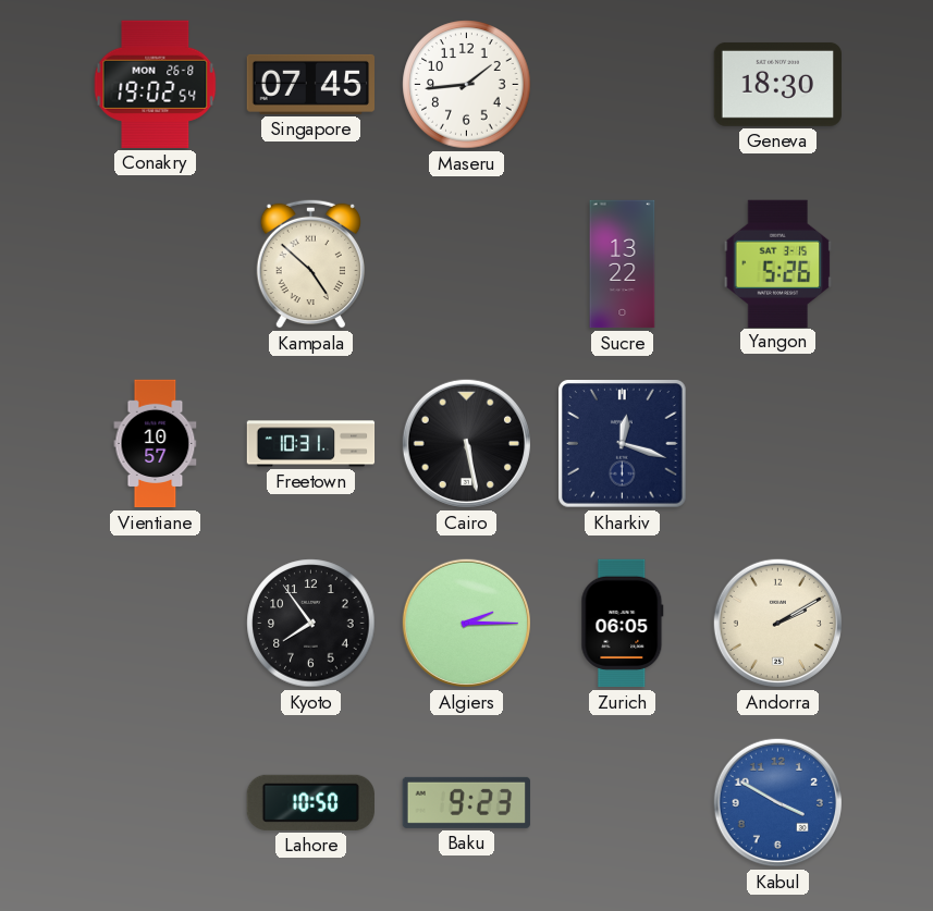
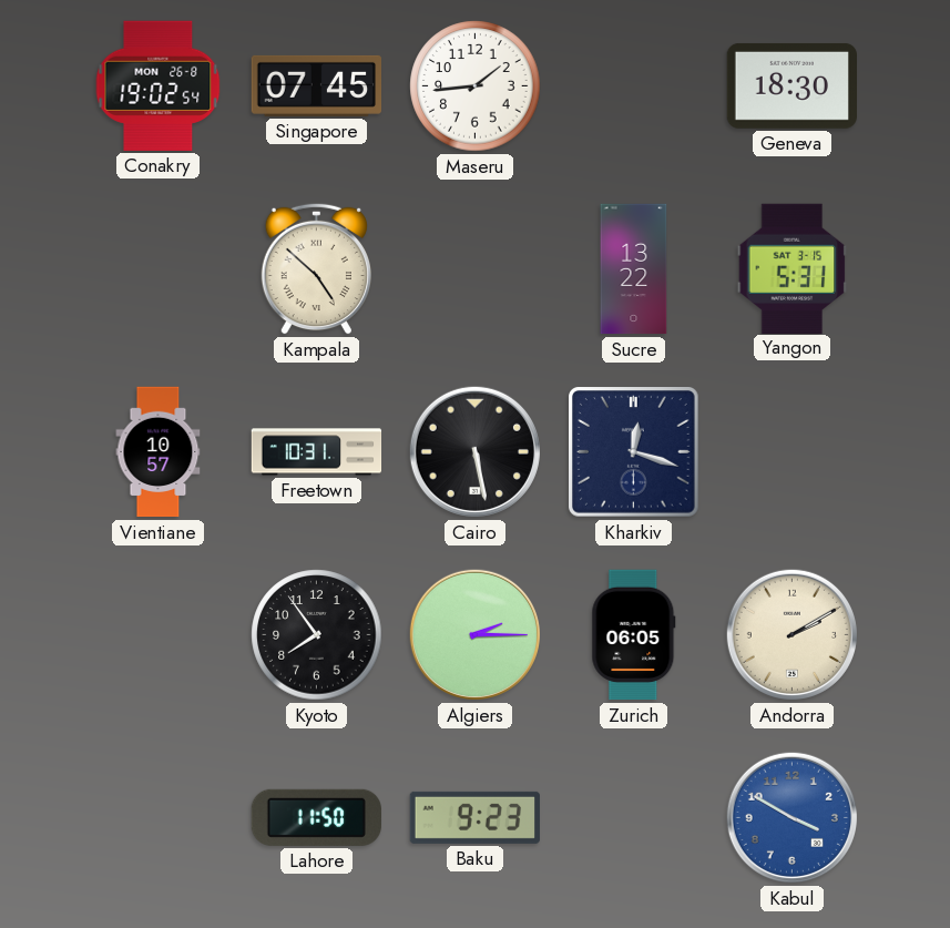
Yangon: 5:26 -> 5:31 (793, 268)
Lahore: 10:50 -> 11:50 (316, 817)
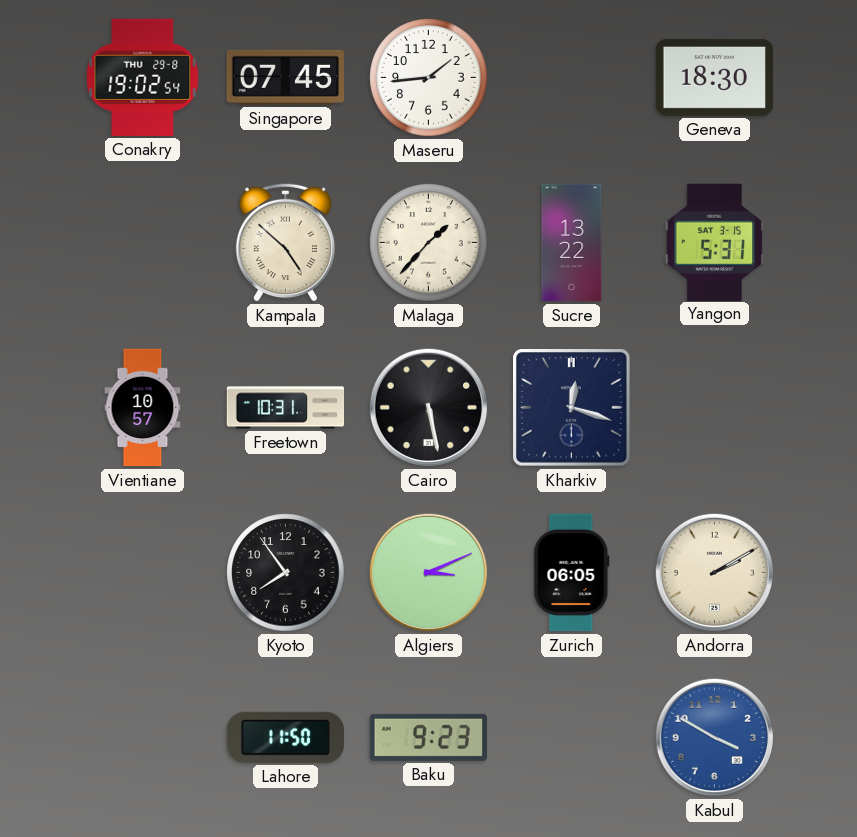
Conakry date: MON 26-8 -> THU 29-8 (143, 77)
Malaga: none -> 1:37 (429, 243)
Algiers: 2:15 -> 3:11 (428, 572)
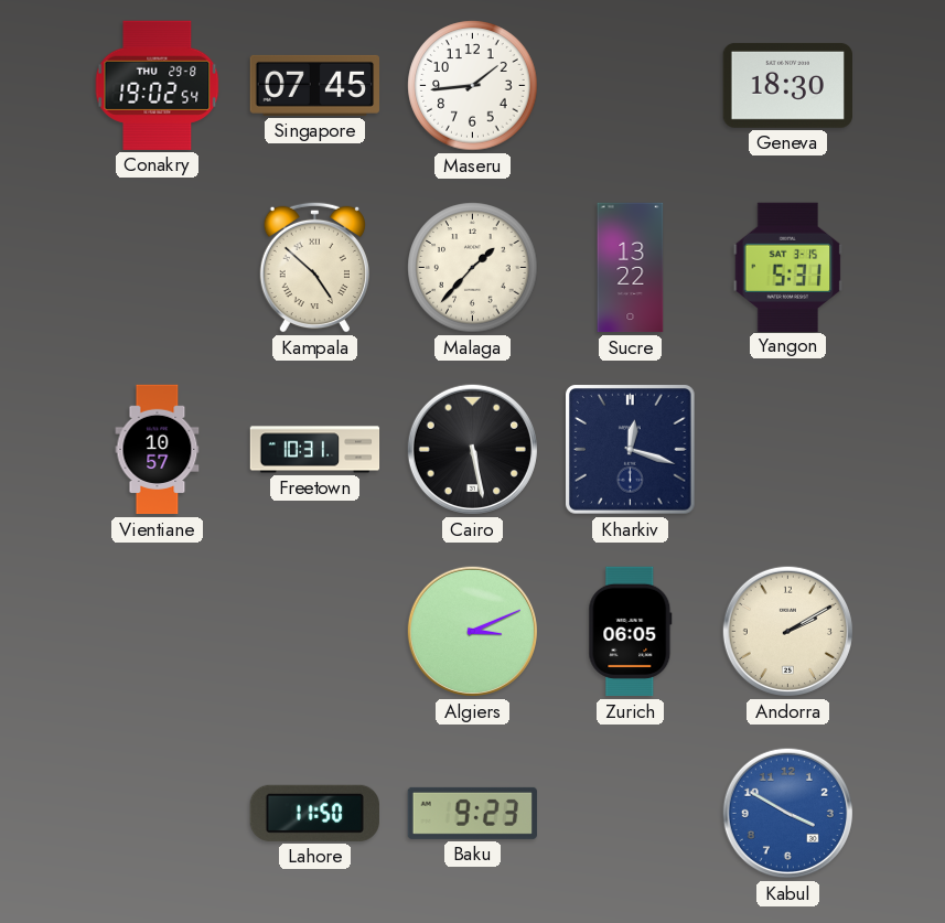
Kyoto: 7:54 -> none (286, 573)
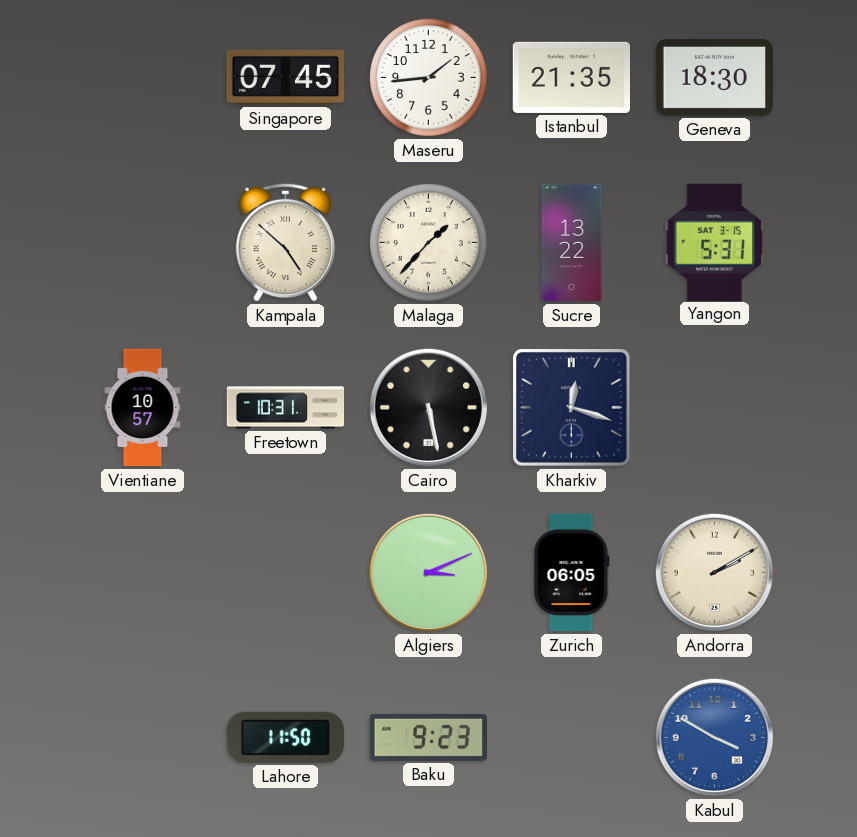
Conakry: 19:02 -> none (158, 85)
Istanbul: none -> 21:35 (571, 77)
